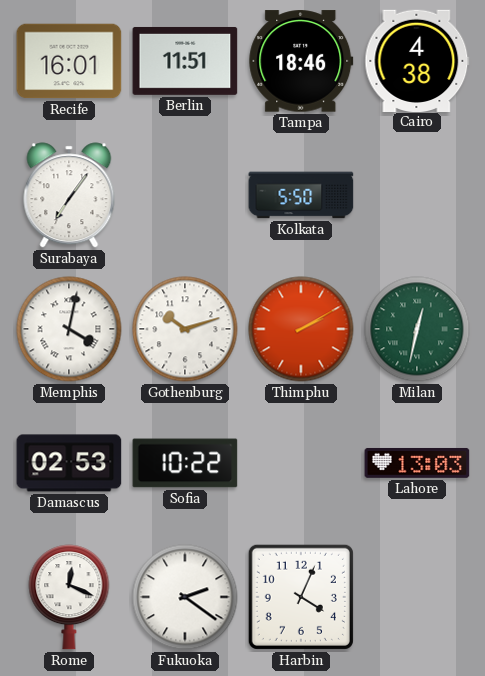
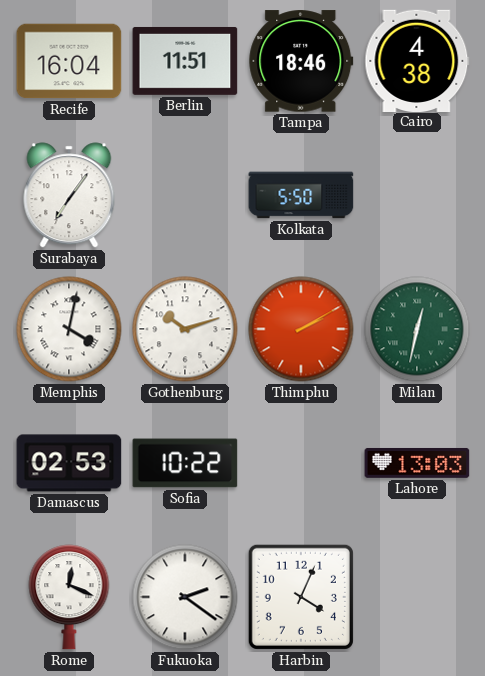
Recife: 16:01 -> 16:04 (69, 61)
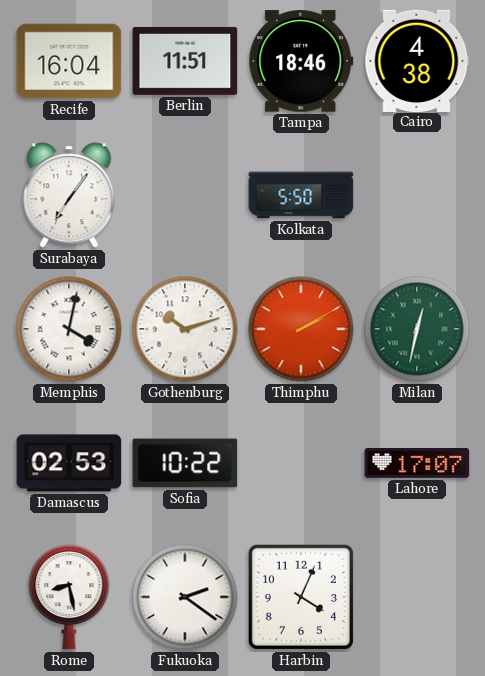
Lahore: 13:03 -> 17:07 (417, 463)
Rome: 12:19 -> 8:28 (69, 597)
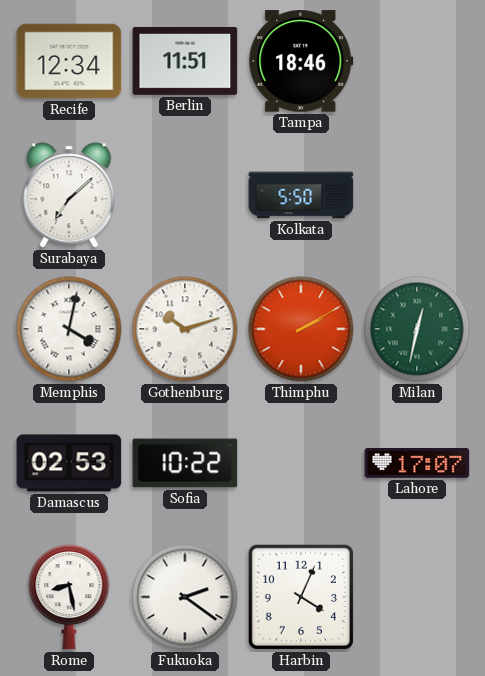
Recife: 16:04 -> 12:34 (69, 61)
Cairo: 4:38 -> none (417, 60)
Surabaya: 7:06 -> 7:08 (69, 195)
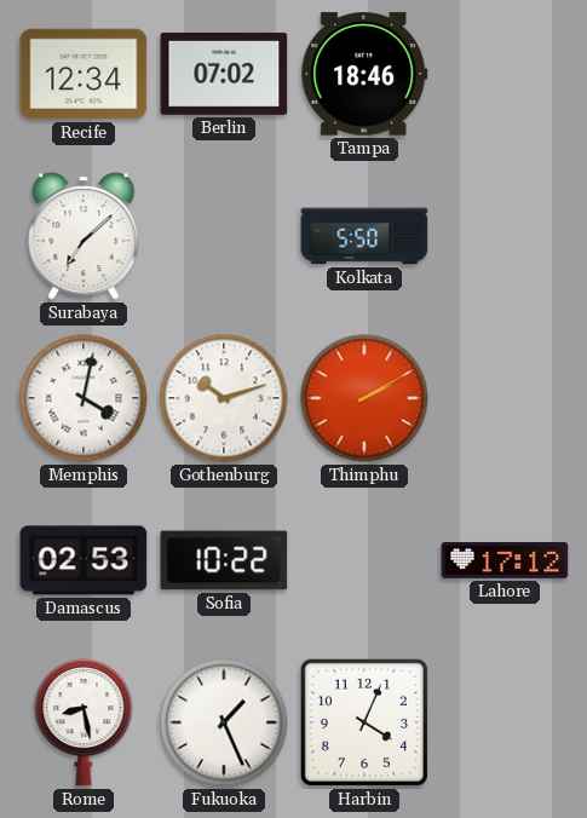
Berlin: 11:51 -> 07:02 (224, 74)
Milan: 12:32 -> none (417, 329)
Lahore: 17:07 -> 17:12 (505, 560)
Fukuoka: 2:21 -> 1:26 (224, 722)
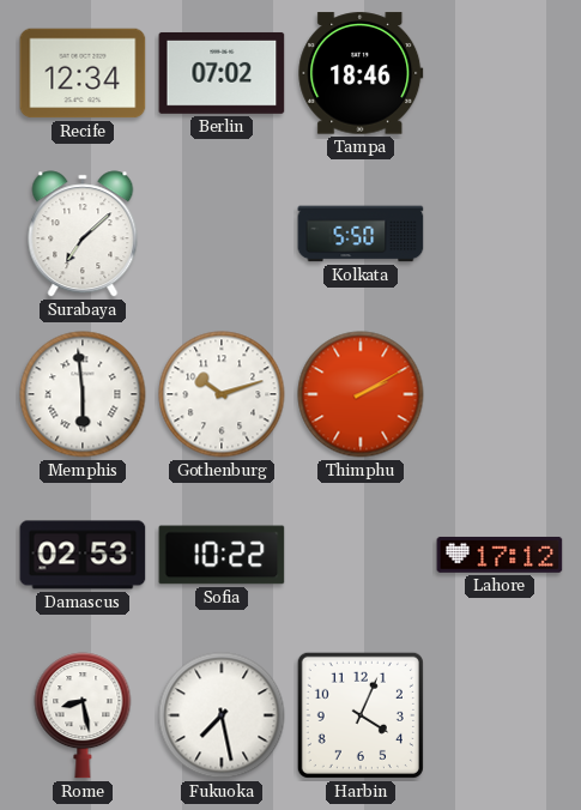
Memphis: 4:02 -> 5:59 (83, 394)
Fukuoka: 1:26 -> 7:28 (222, 715)
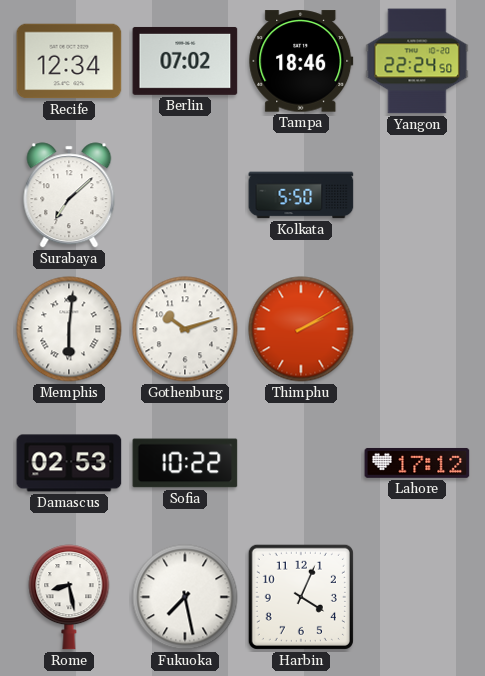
Yangon: none -> 22:24 (417, 61)
Memphis: 5:59 -> 6:01 (69, 329)
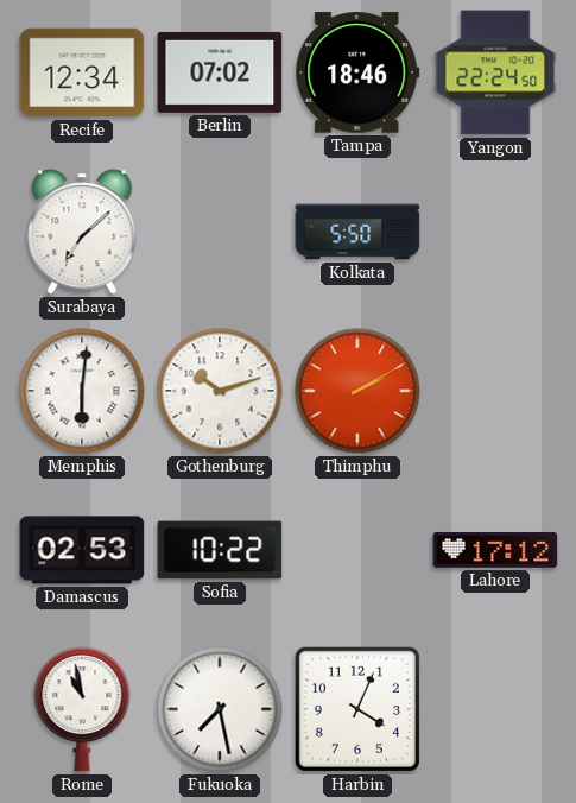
Rome: 8:28 -> 10:58 (82, 709)
